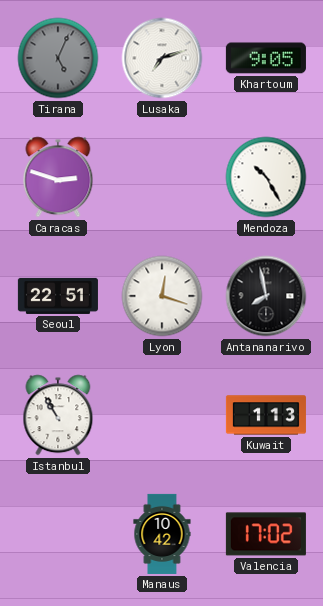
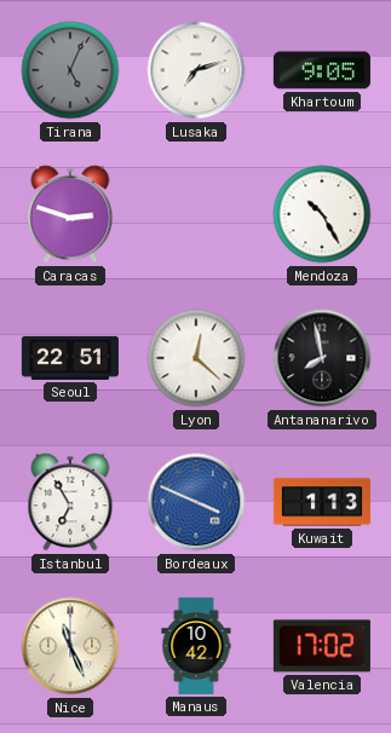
Lyon: 12:18 -> 12:22 (196, 358)
Istanbul: 10:55 -> 6:55 (70, 502)
Bordeaux: none -> 3:49 (196, 502)
Nice: none -> 11:26 (70, 646)
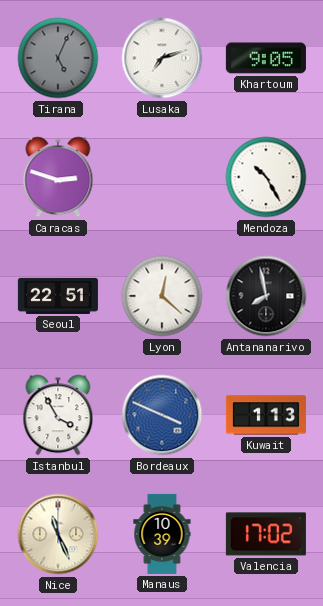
Istanbul: 6:55 -> 3:55 (58, 415)
Manaus: 10:42 -> 10:39 (162, 534)
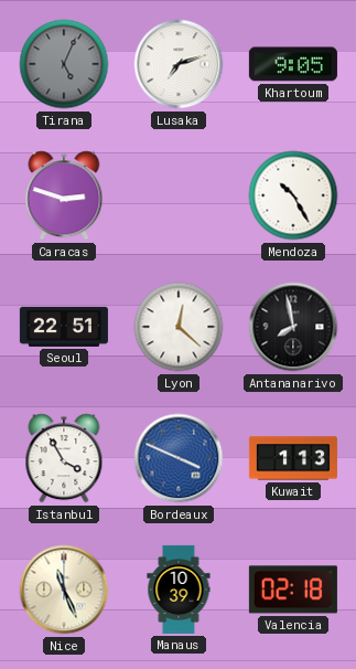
Valencia: 17:02 -> 02:18 (293, 590)
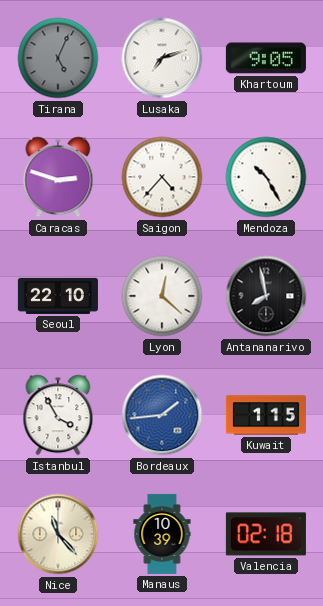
Saigon: none -> 4:37 (162, 177)
Seoul: 22:51 -> 22:10 (58, 296)
Bordeaux: 3:49 -> 1:44 (162, 415)
Kuwait: 1:13 -> 1:15 (266, 415)
Nice: 11:26 -> 11:23 (58, 534)
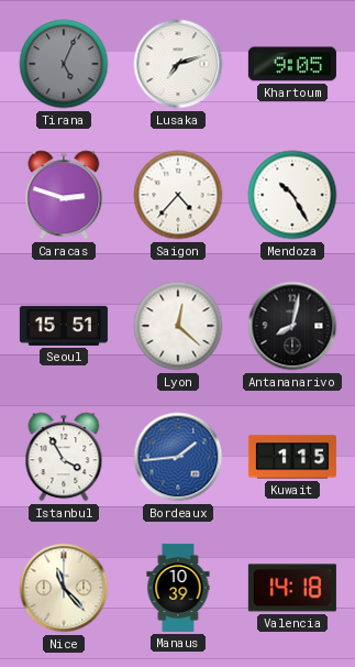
Seoul: 22:10 -> 15:51 (64, 326)
Antananarivo: 7:58 -> 8:02 (292, 326)
Valencia: 02:18 -> 14:18 (292, 588)
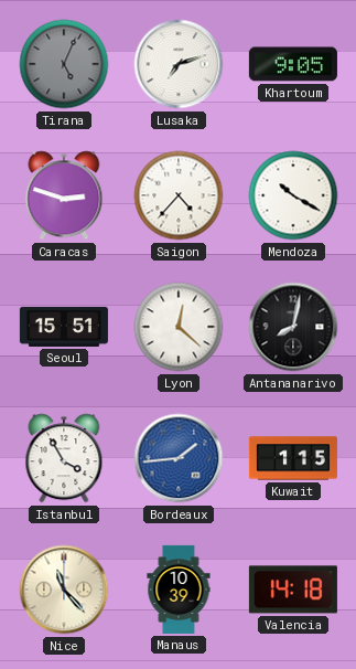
Mendoza: 10:25 -> 10:20 (293, 195)
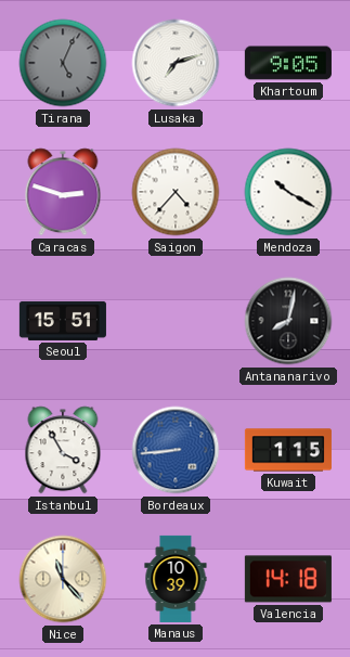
Lyon: 12:22 -> none (179, 327)
Bordeaux: 1:44 -> 8:44 (176, 450)
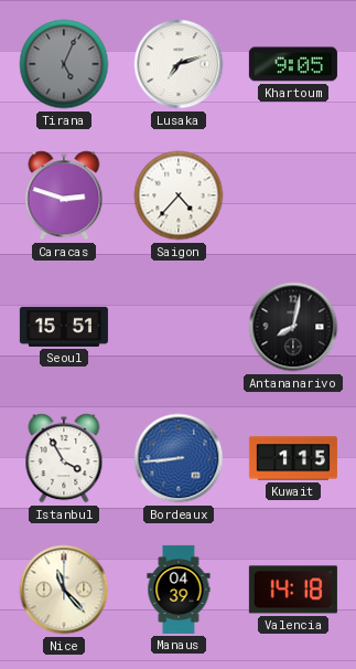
Mendoza: 10:20 -> none (288, 192)
Manaus: 10:39 -> 04:39 (179, 590)
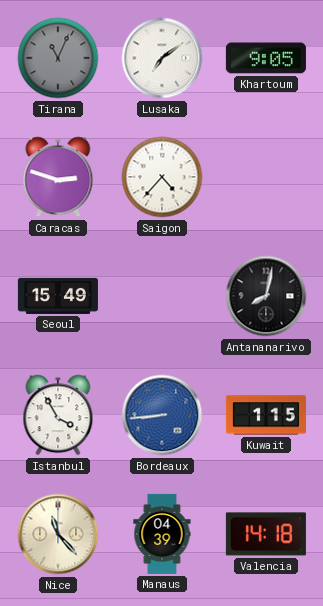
Tirana: 5:04 -> 11:04 (58, 58)
Lusaka: 7:12 -> 7:09 (162, 58)
Seoul: 15:51 -> 15:49 (58, 296)
